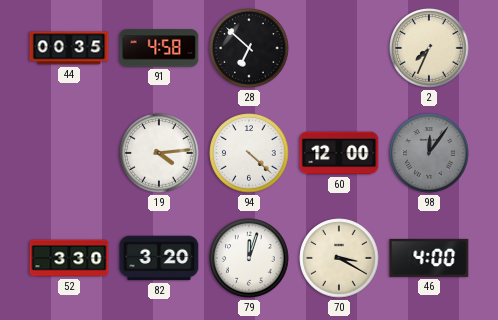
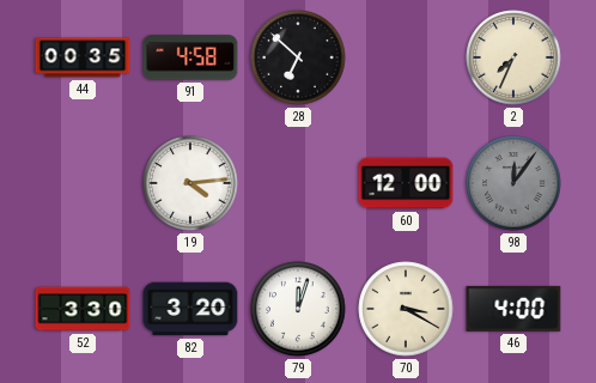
94: 4:22 -> none (249, 153)
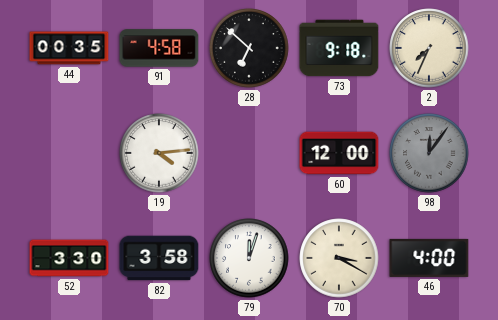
73: none -> 9:18 (339, 48)
82: 3:20 -> 3:58 (159, 258)
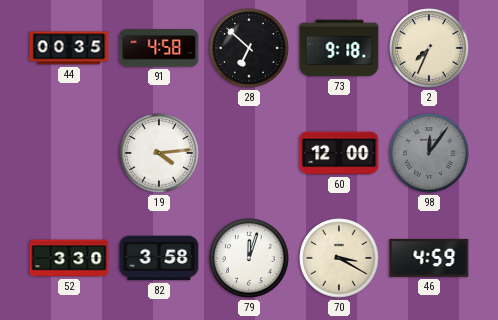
46: 4:00 -> 4:59 (429, 258)
